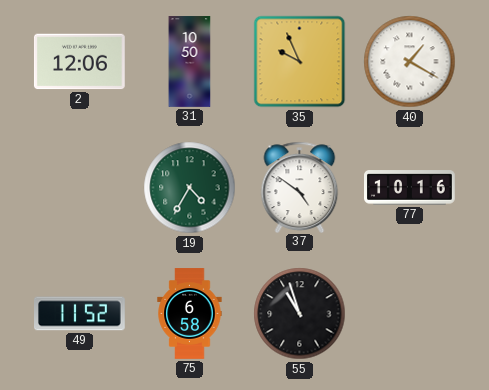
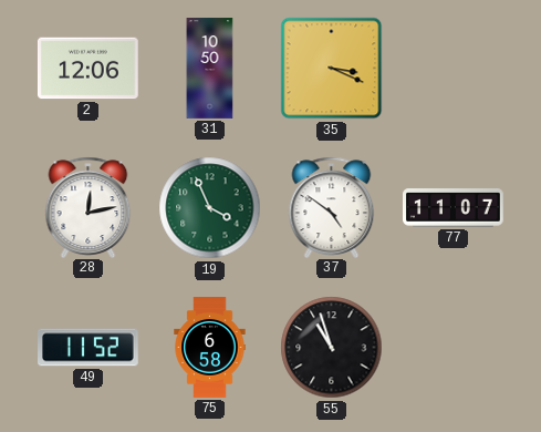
35: 9:56 -> 3:19 (332, 69)
40: 1:20 -> none (410, 62)
28: none -> 12:13 (89, 207)
19: 4:35 -> 3:56 (210, 208)
77: 10:16 -> 11:07 (454, 208)
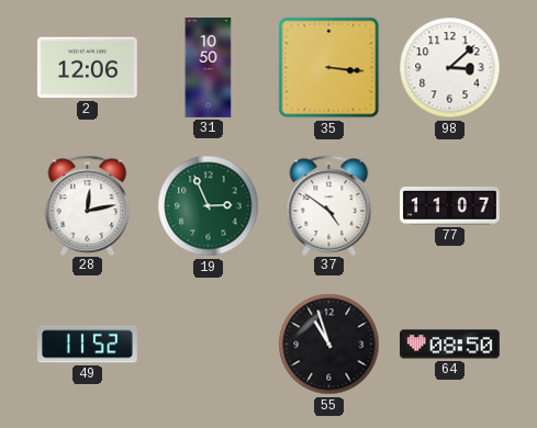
35: 3:19 -> 3:16 (329, 68)
98: none -> 3:08 (450, 68)
19: 3:56 -> 2:56 (209, 206)
75: 6:58 -> none (210, 348)
64: none -> 08:50 (450, 345)
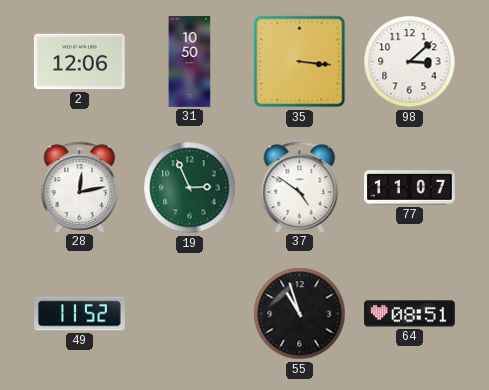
64: 08:50 -> 08:51 (410, 314)
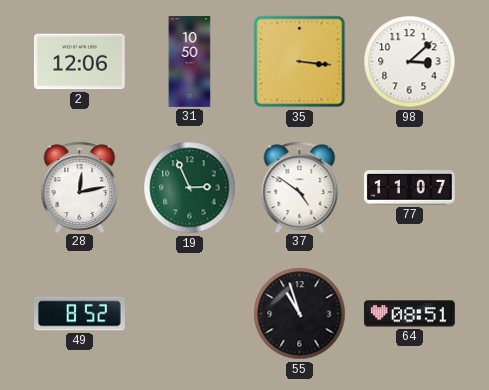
49: 11:52 -> 8:52 (80, 314)
